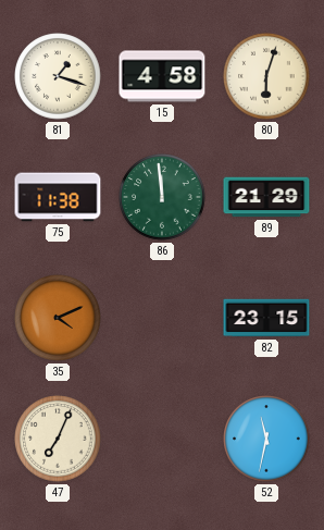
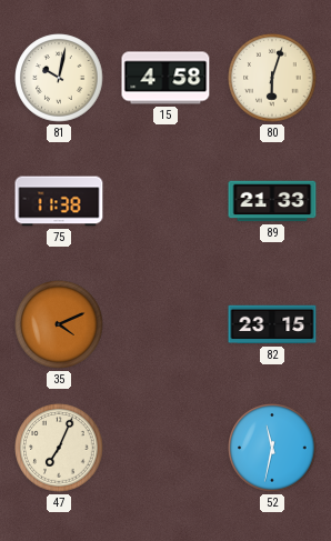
81: 1:18 -> 10:02 (59, 78)
86: 11:59 -> none (162, 197)
89: 21:29 -> 21:33 (272, 201)
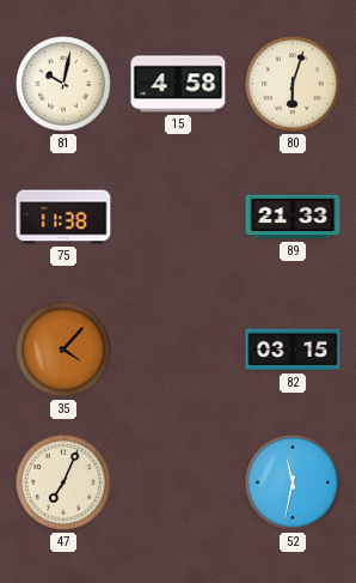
35: 4:11 -> 4:07 (63, 350)
82: 23:15 -> 03:15 (293, 350)
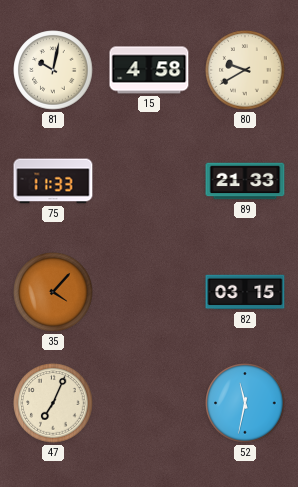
80: 6:03 -> 9:40 (245, 70)
75: 11:38 -> 11:33 (53, 181)
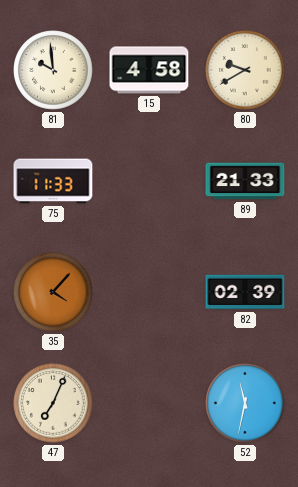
81: 10:02 -> 9:59 (53, 70)
82: 03:15 -> 02:39 (245, 292)
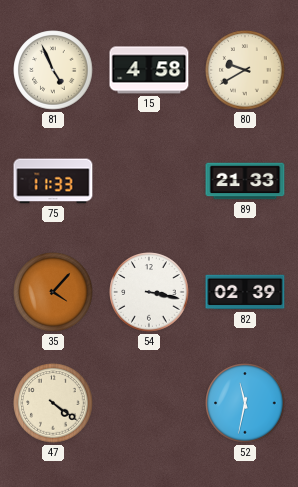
81: 9:59 -> 4:56 (53, 70)
54: none -> 3:17 (149, 292)
47: 7:04 -> 4:21 (53, 403)
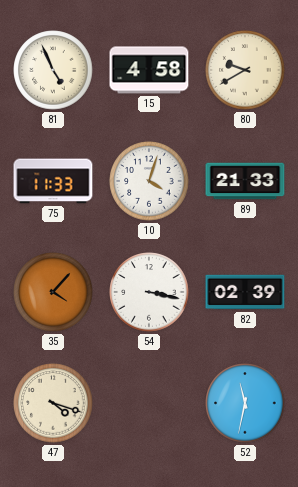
10: none -> 4:03 (149, 181)
47: 4:21 -> 4:18 (53, 403)
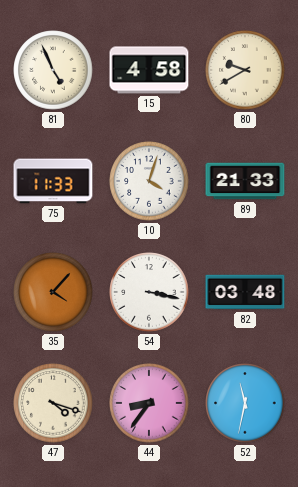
82: 02:39 -> 03:48 (245, 292)
44: none -> 8:36 (149, 403)
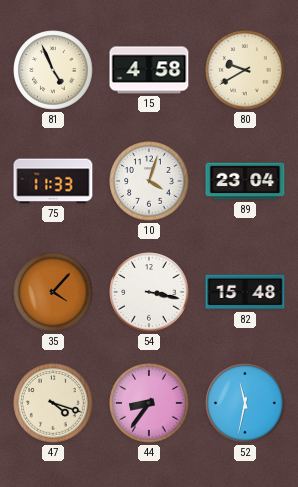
89: 21:33 -> 23:04 (245, 181)
82: 03:48 -> 15:48 (245, 292)
